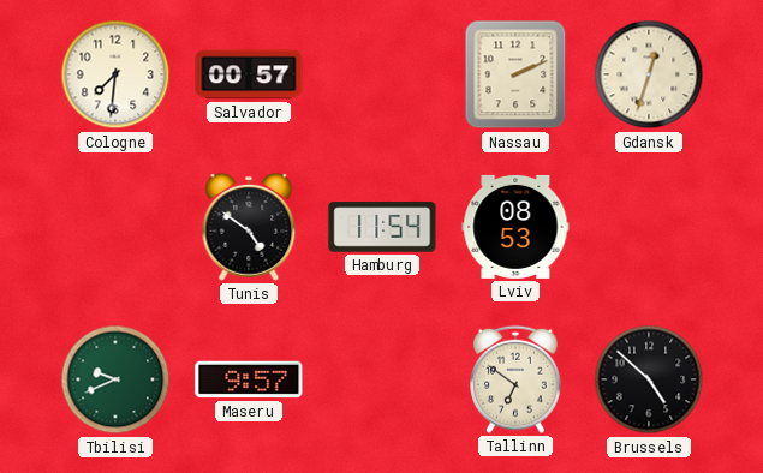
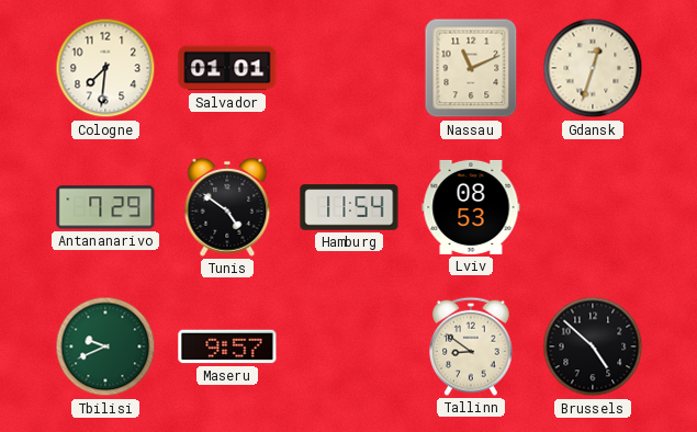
Salvador: 00:57 -> 01:01 (227, 68)
Nassau: 2:11 -> 11:11 (471, 68)
Antananarivo: none -> 7:29 (105, 207)
Tallinn: 6:51 -> 8:51 (471, 346)
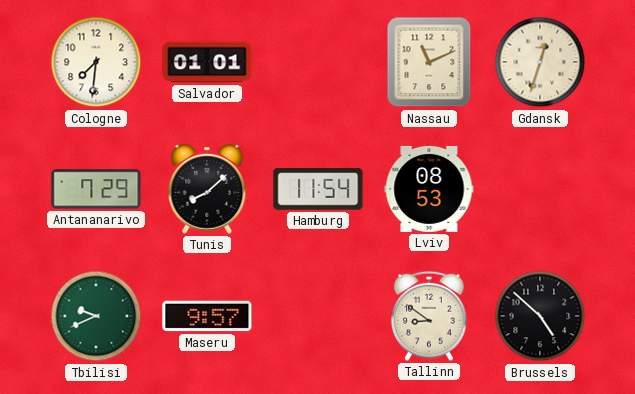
Tunis: 4:51 -> 8:08 (207, 189)
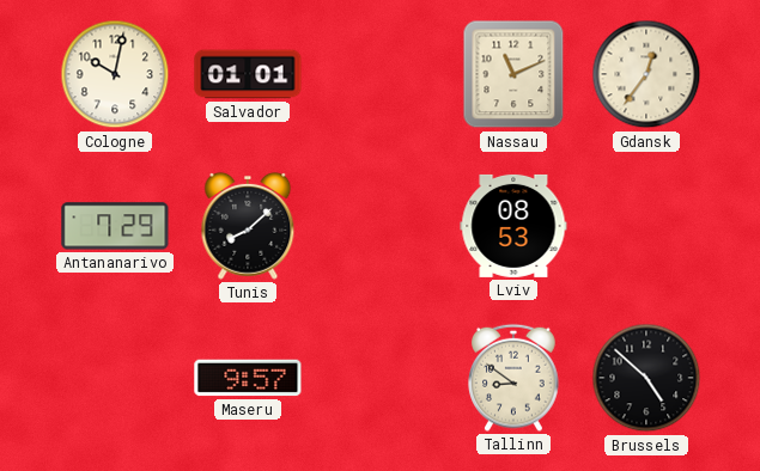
Cologne: 7:31 -> 10:02 (115, 74)
Gdansk: 12:33 -> 12:36 (646, 74)
Hamburg: 11:54 -> none (318, 189)
Tbilisi: 9:41 -> none (96, 316)
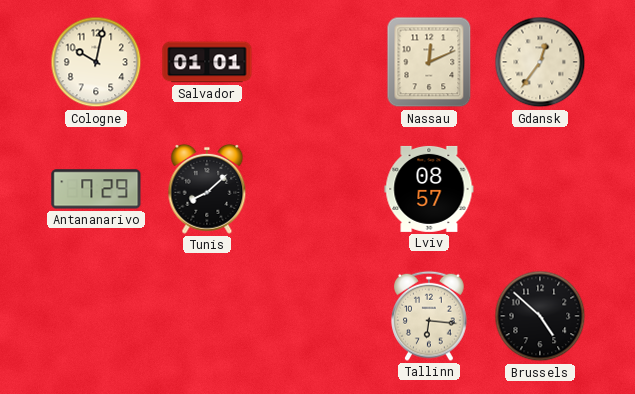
Nassau: 11:11 -> 12:11 (429, 62)
Lviv: 08:53 -> 08:57 (429, 189)
Maseru: 9:57 -> none (248, 378)
Tallinn: 8:51 -> 6:16 (429, 316)
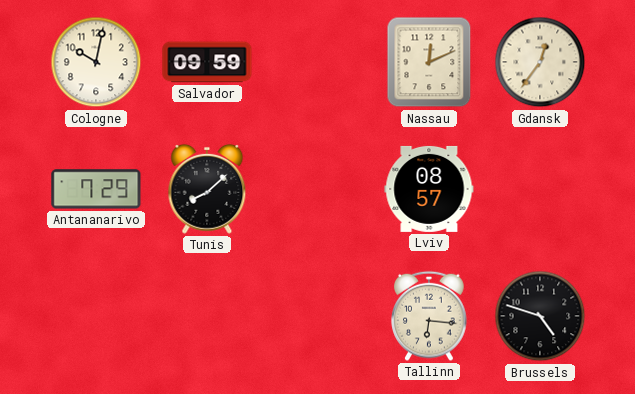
Salvador: 01:01 -> 09:59 (207, 62)
Brussels: 4:52 -> 4:48 (540, 316)
